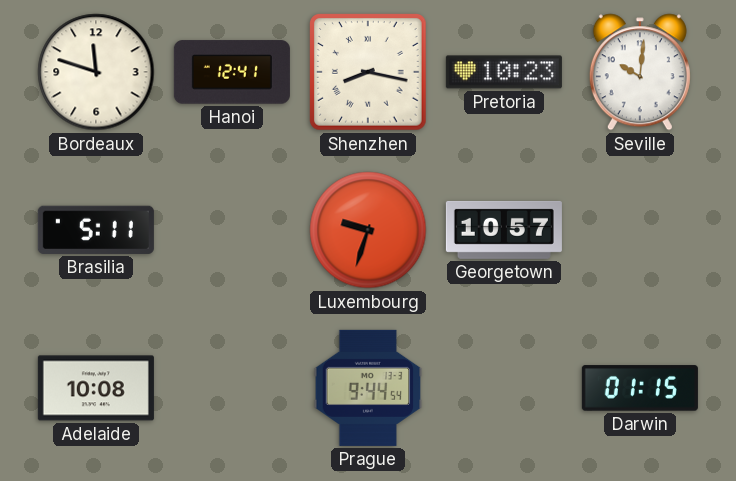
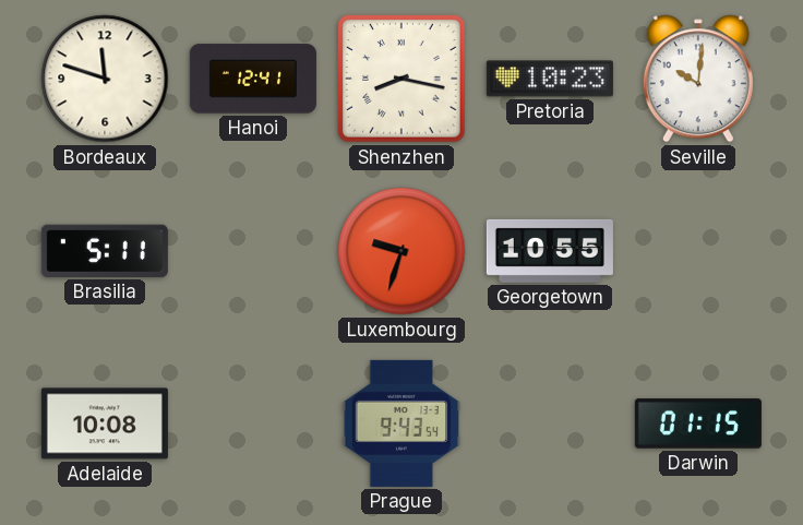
Georgetown: 10:57 -> 10:55 (550, 251)
Prague: 9:44 -> 9:43 (401, 423)
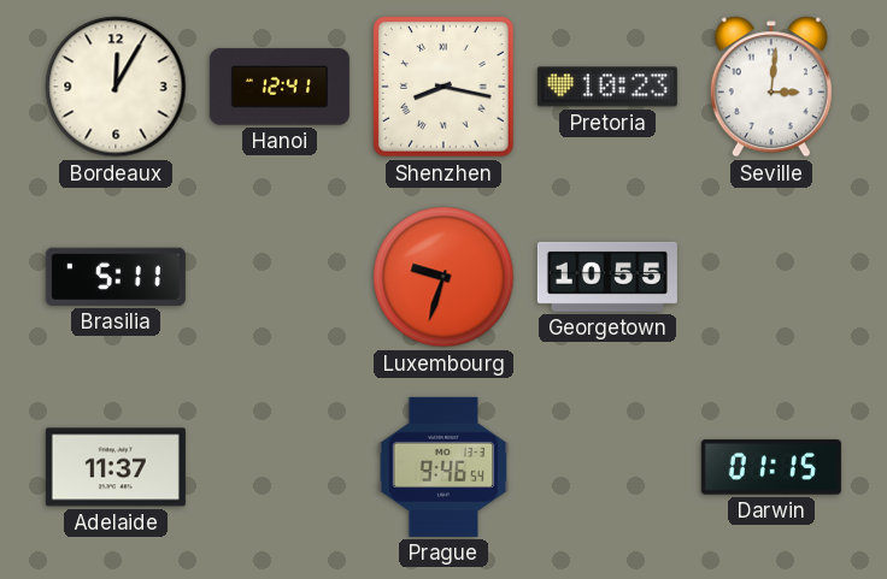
Bordeaux: 11:48 -> 12:05 (116, 87)
Seville: 10:01 -> 3:01 (771, 87)
Adelaide: 10:08 -> 11:37 (116, 467)
Prague: 9:43 -> 9:46 (444, 467)
